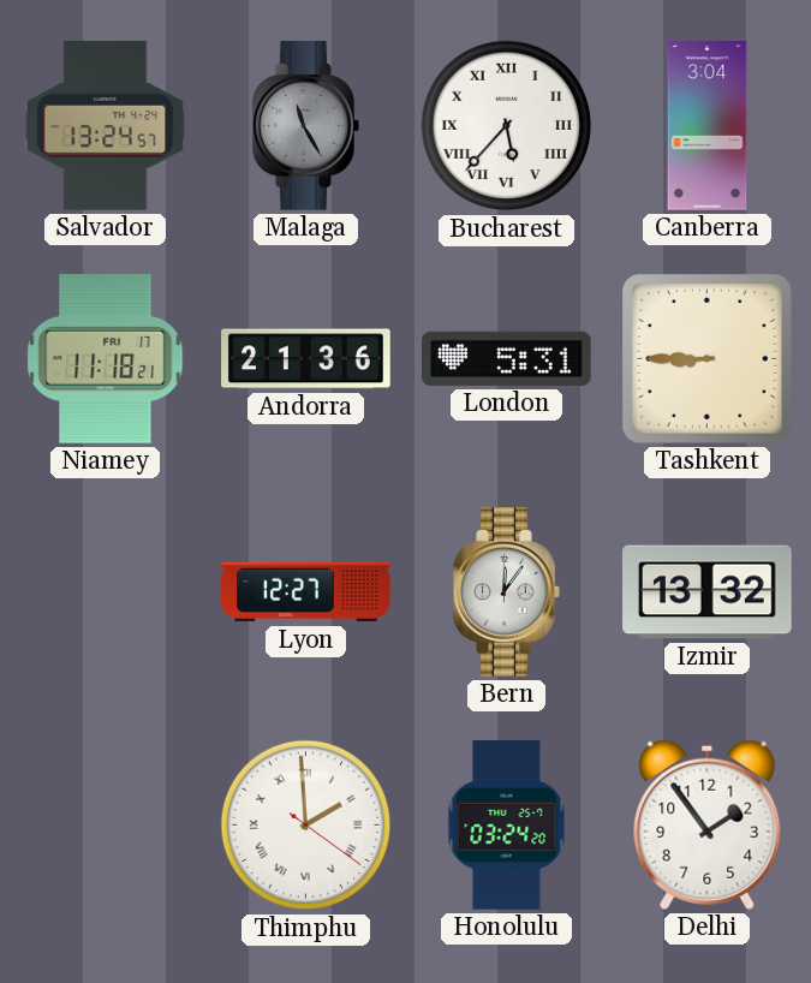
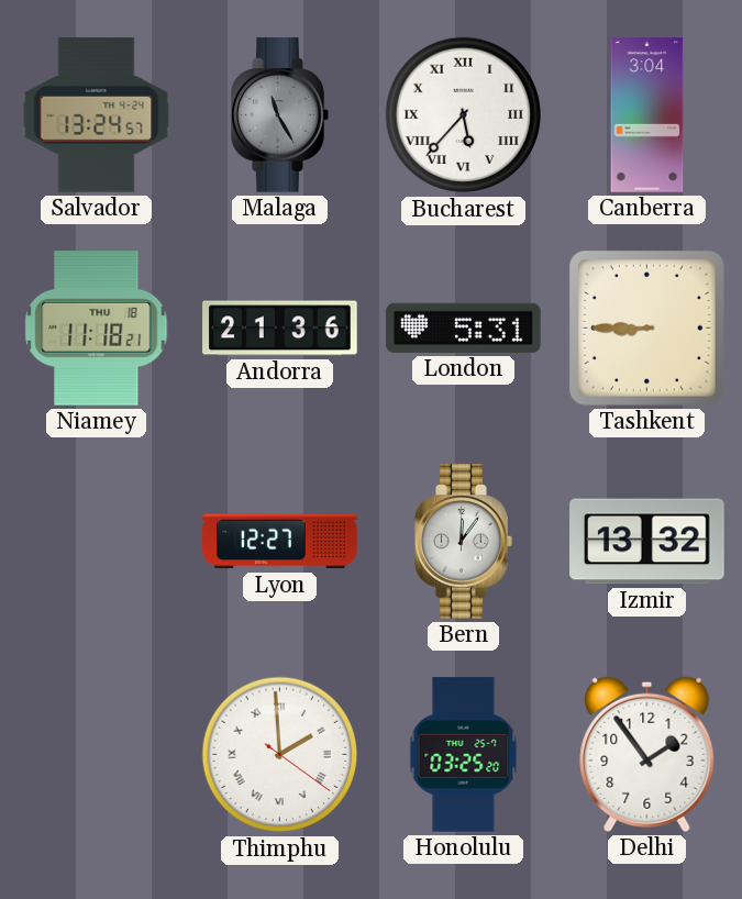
Niamey date: FRI 17 -> THU 18 (97, 329)
Honolulu: 03:24 -> 03:25 (464, 755)
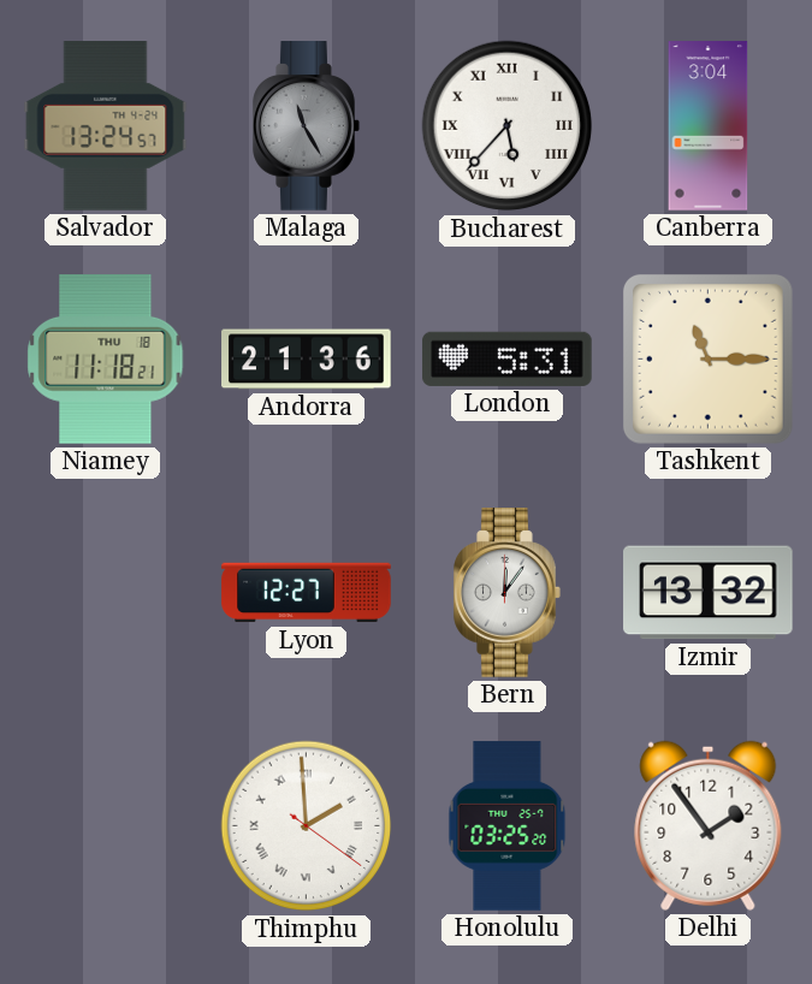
Tashkent: 8:45 -> 11:15 (709, 360)
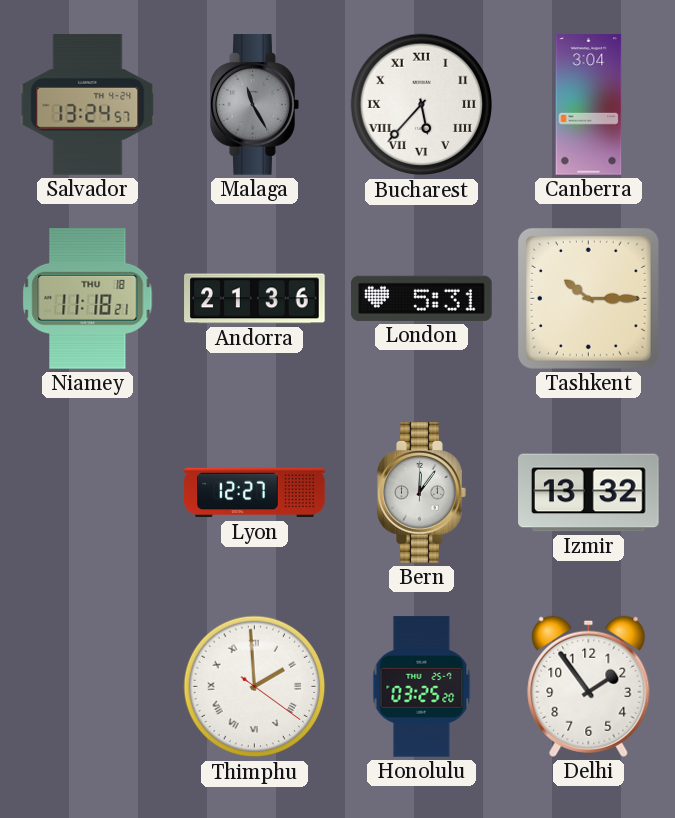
Tashkent: 11:15 -> 10:15 (589, 299)
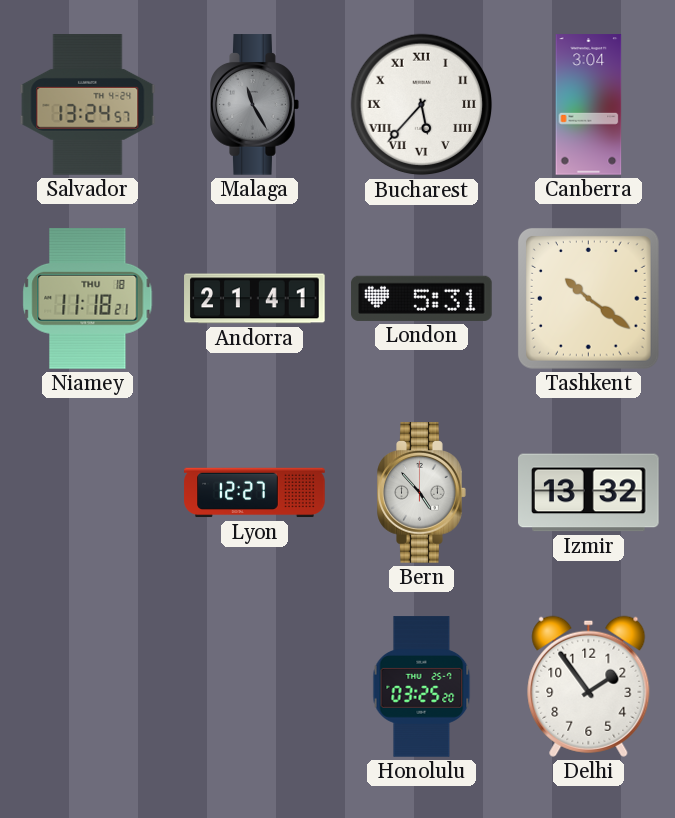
Andorra: 21:36 -> 21:41 (255, 299)
Tashkent: 10:15 -> 10:21 (589, 299)
Bern: 12:06 -> 4:53 (422, 493)
Thimphu: 1:59 -> none (255, 687)
